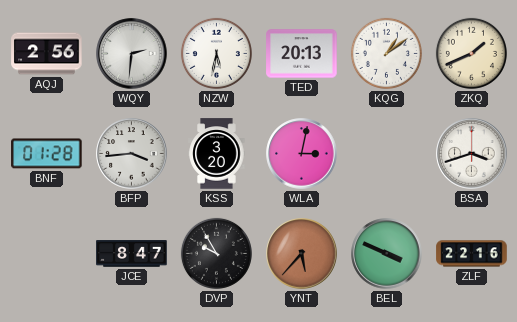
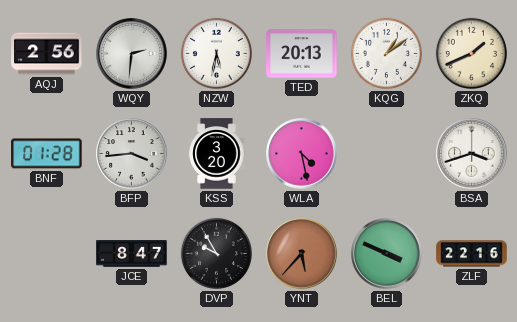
WLA: 3:02 -> 4:28 (302, 154)
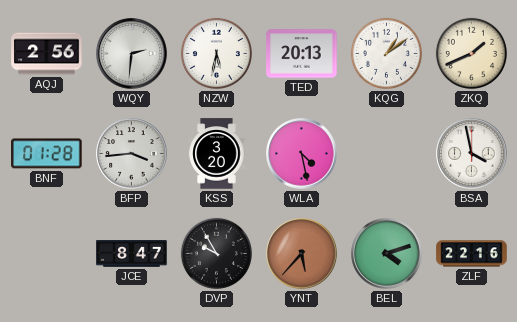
BSA: 3:42 -> 3:58 (472, 154)
BEL: 3:49 -> 4:12 (387, 254)
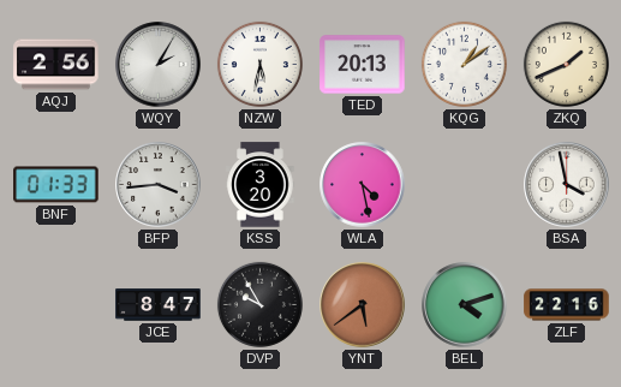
WQY: 2:31 -> 2:05 (159, 65)
BNF: 01:28 -> 01:33 (56, 185)
YNT: 5:37 -> 5:39 (363, 305)
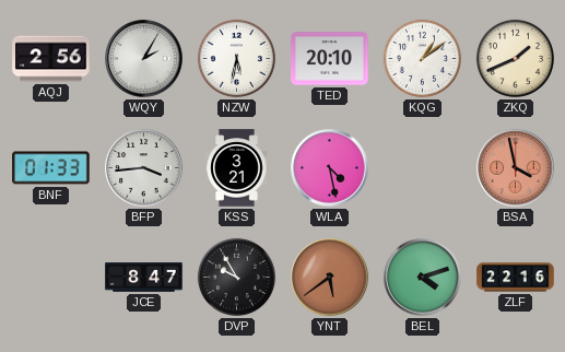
TED: 20:13 -> 20:10 (330, 59)
KSS: 3:20 -> 3:21 (237, 168)
BSA dial: white -> salmon (516, 168)
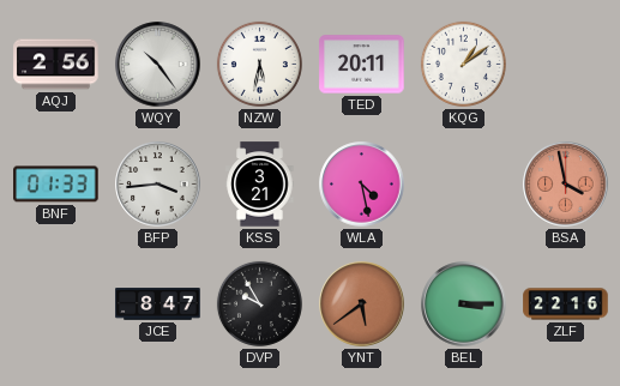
WQY: 2:05 -> 10:24 (158, 65)
TED: 20:10 -> 20:11 (362, 65)
ZKQ: 1:41 -> none (515, 58)
BEL: 4:12 -> 3:15 (464, 304)
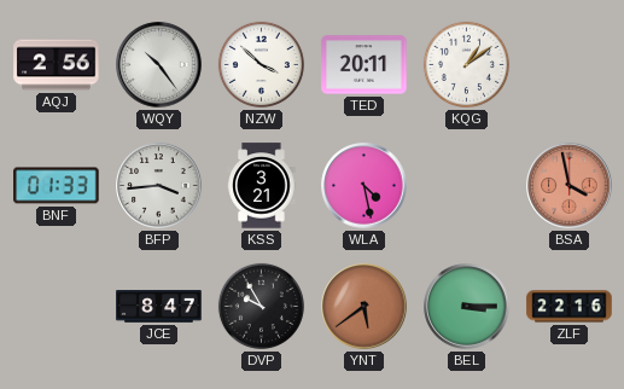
NZW: 5:32 -> 3:52 (261, 64)
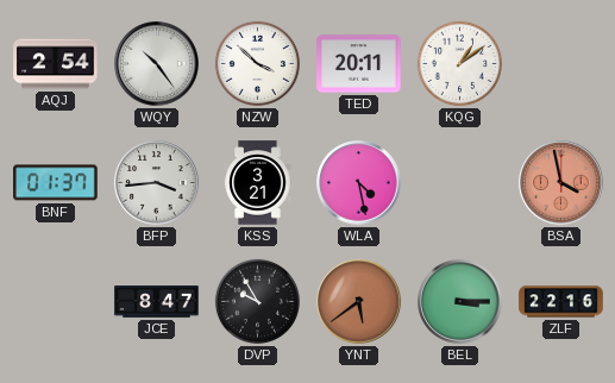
AQJ: 2:56 -> 2:54 (56, 64)
BNF: 01:33 -> 01:37 (56, 183)
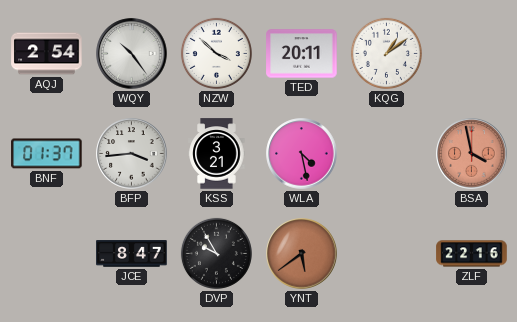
BEL: 3:15 -> none (460, 302)
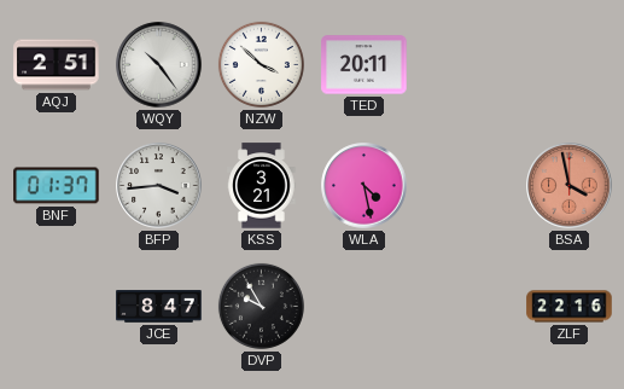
AQJ: 2:54 -> 2:51 (57, 65)
KQG: 1:09 -> none (386, 53)
YNT: 5:39 -> none (302, 254)
